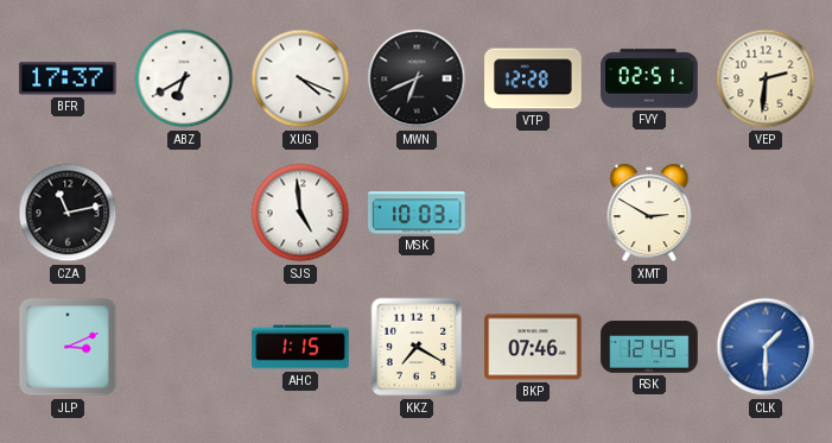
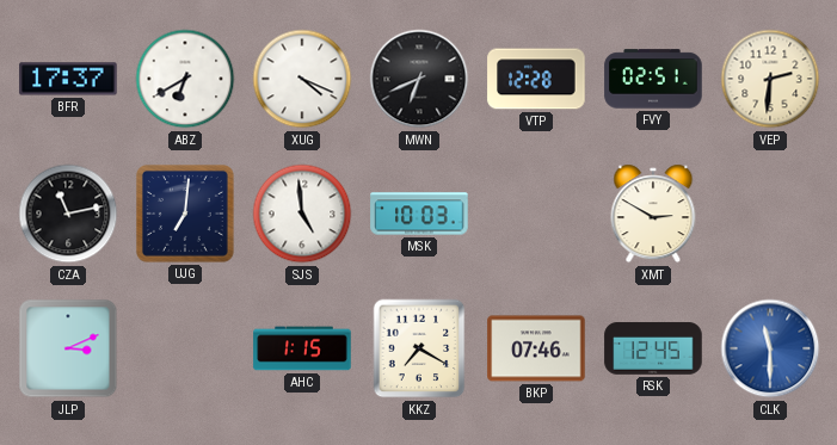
UJG: none -> 7:01 (186, 215)
CLK: 1:30 -> 11:30 (770, 348)
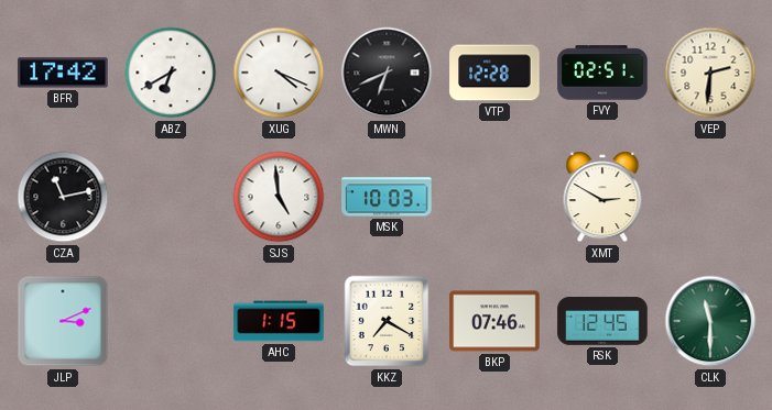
BFR: 17:37 -> 17:42 (63, 73)
UJG: 7:01 -> none (186, 215)
CLK dial: blue -> green (710, 321)
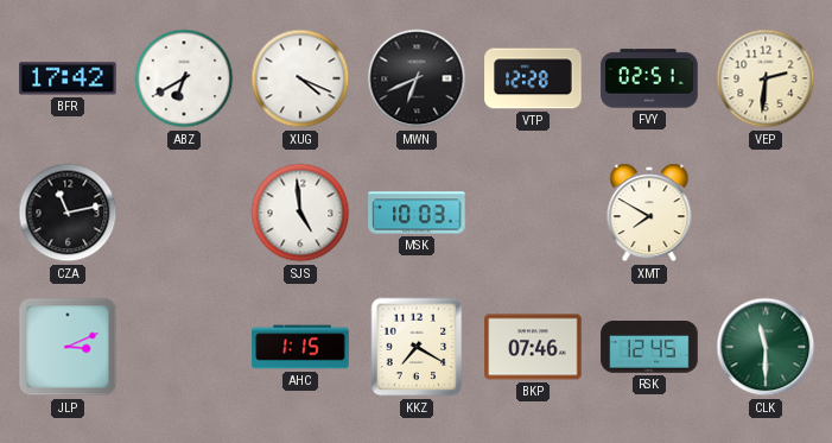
XMT: 2:50 -> 7:50 (649, 213)
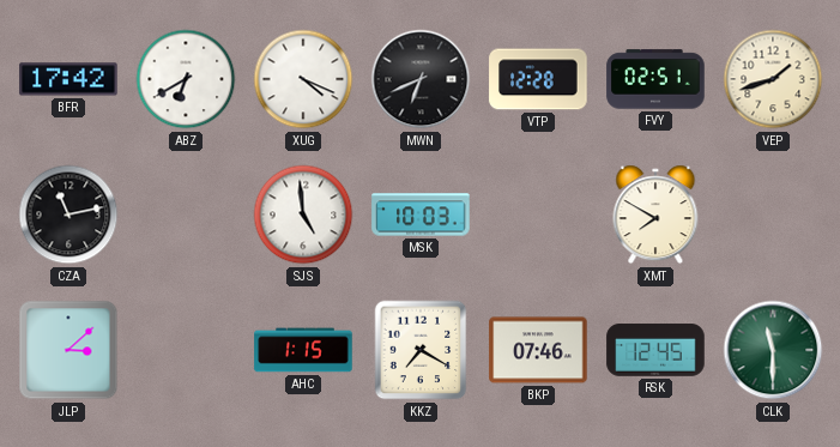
VEP: 2:31 -> 1:42 (773, 79)
JLP: 3:11 -> 3:08 (68, 350)
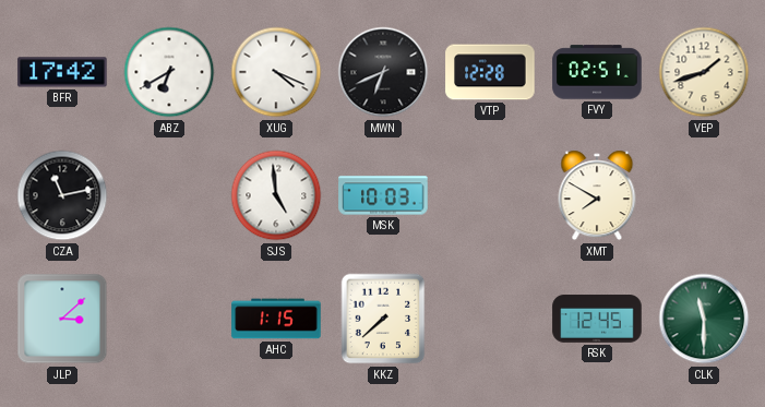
KKZ: 7:20 -> 7:38 (383, 319)
BKP: 07:46 -> none (538, 350)
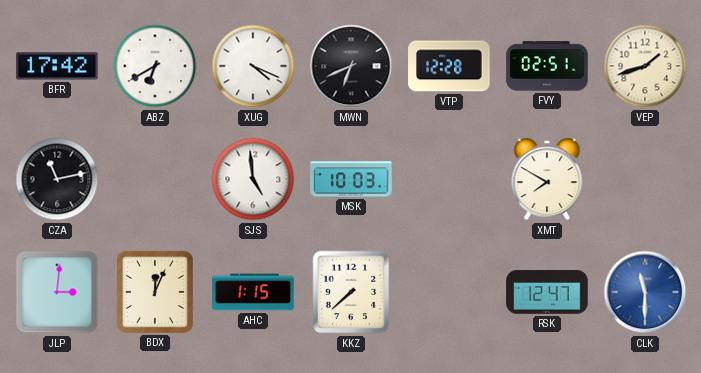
JLP: 3:08 -> 3:01 (57, 292)
BDX: none -> 12:04 (155, 292)
RSK: 12:45 -> 12:47 (547, 292)
CLK dial: green -> blue (645, 292)
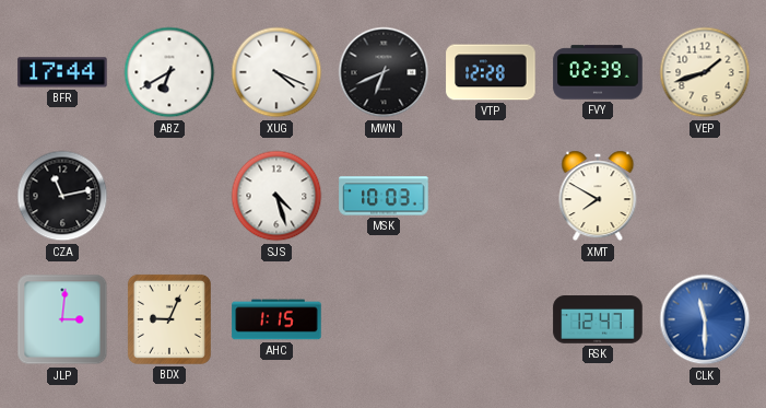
BFR: 17:42 -> 17:44 (62, 72)
FVY: 02:51 -> 02:39 (598, 72)
SJS: 4:59 -> 4:27 (276, 196)
BDX: 12:04 -> 9:04 (169, 319)
KKZ: 7:38 -> none (351, 292)
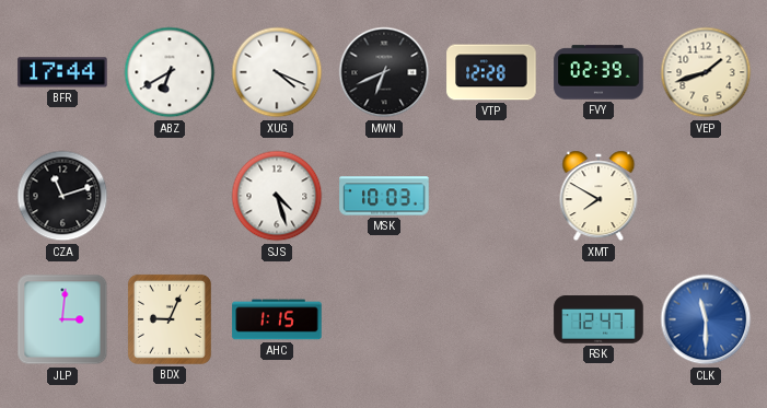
CZA: 11:13 -> 11:12 (62, 196)
